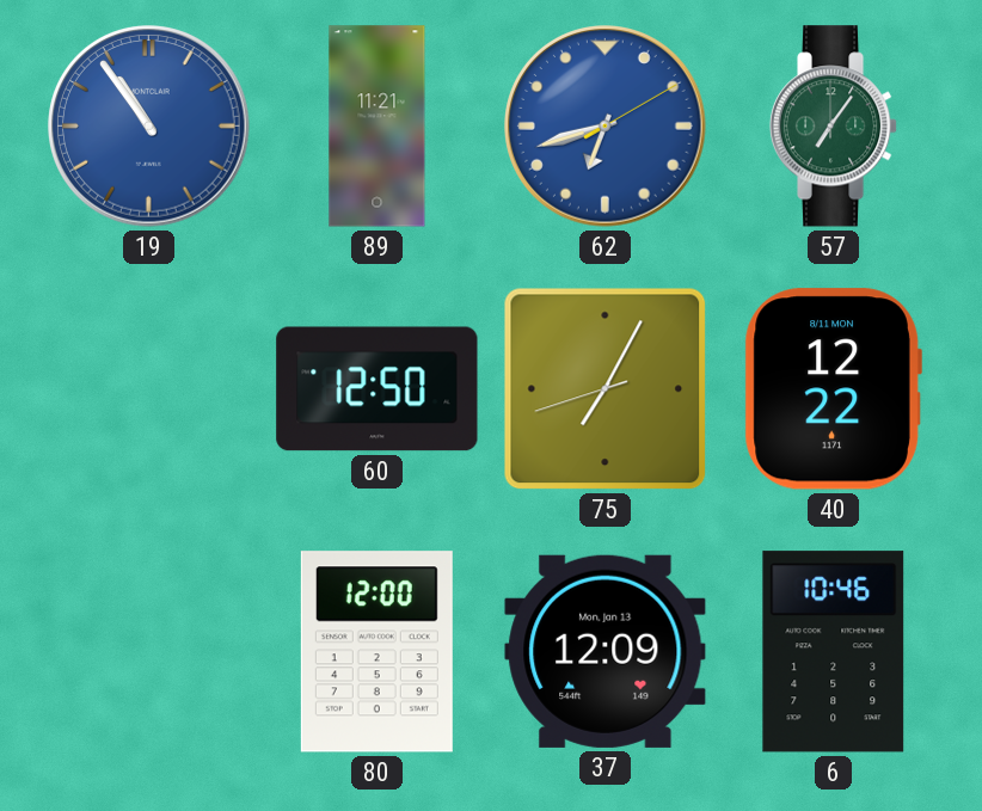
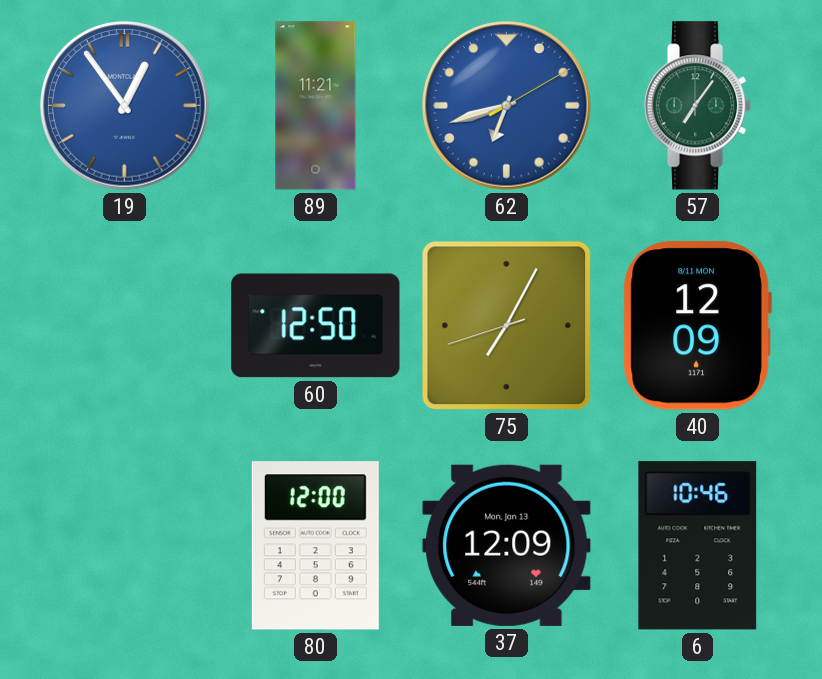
19: 10:54 -> 12:54 (125, 106)
40: 12:22 -> 12:09 (697, 326)
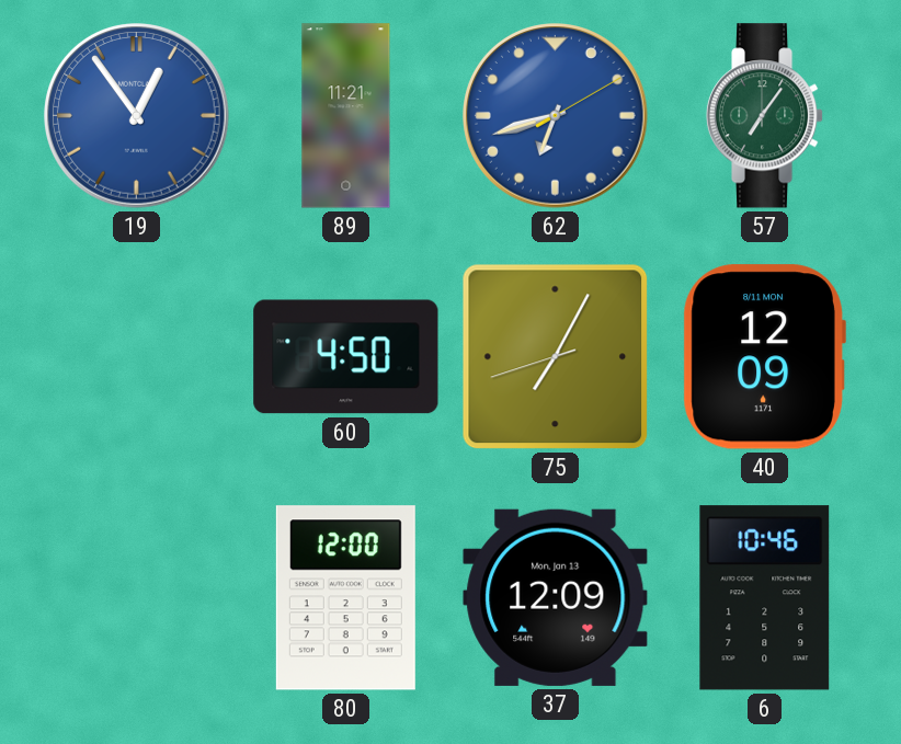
60: 12:50 -> 4:50 (346, 357)
